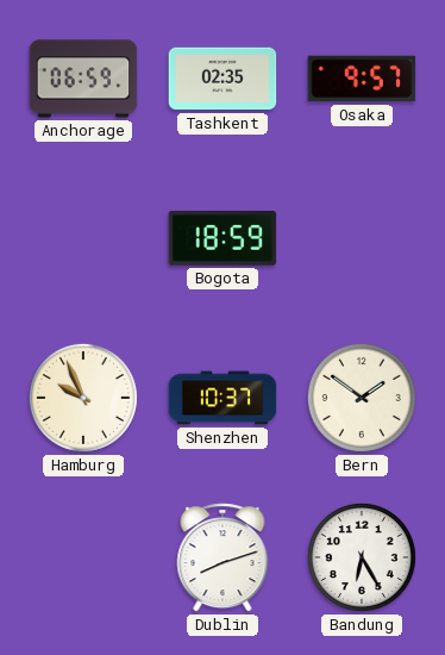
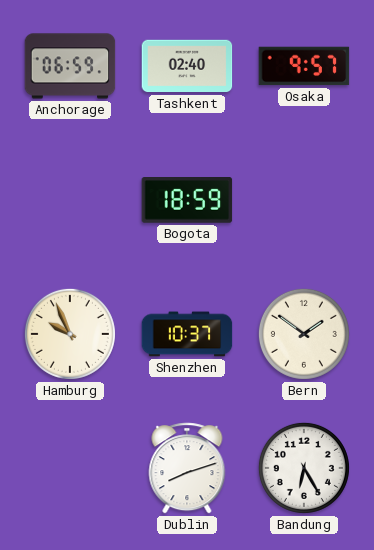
Tashkent: 02:35 -> 02:40 (187, 66)
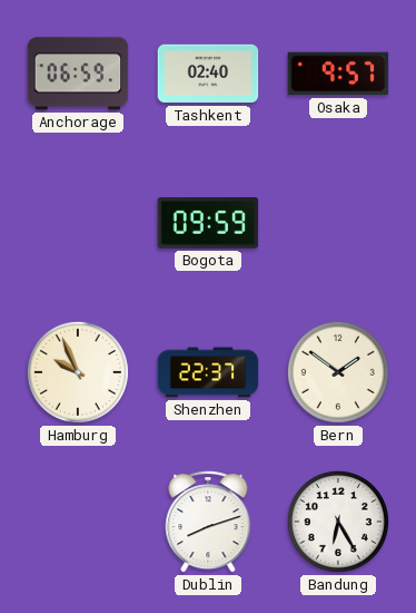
Bogota: 18:59 -> 09:59 (208, 224)
Shenzhen: 10:37 -> 22:37 (208, 372)
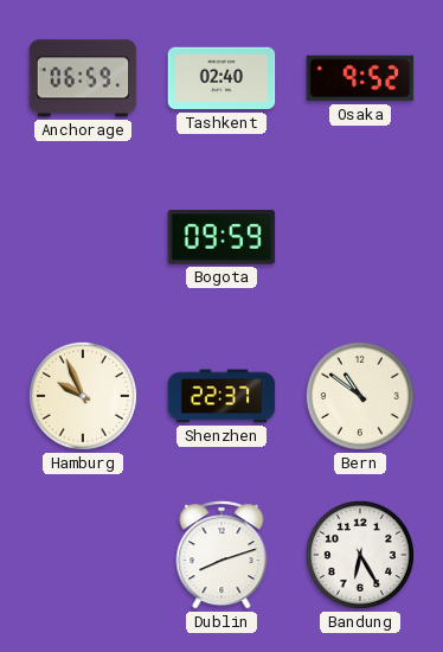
Osaka: 9:57 -> 9:52 (360, 78)
Bern: 1:51 -> 10:51 (360, 396)
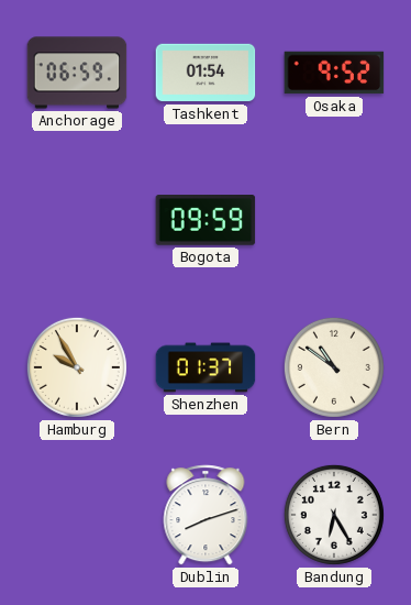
Tashkent: 02:40 -> 01:54 (205, 73)
Hamburg: 9:56 -> 9:55 (77, 367)
Shenzhen: 22:37 -> 01:37 (205, 367)
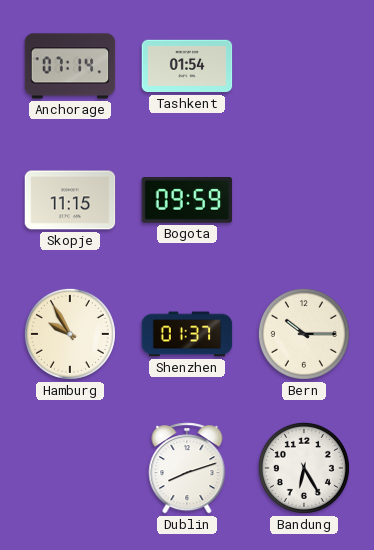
Anchorage: 06:59 -> 07:14 (70, 66)
Osaka: 9:52 -> none (334, 73)
Skopje: none -> 11:15 (70, 200)
Bern: 10:51 -> 10:15 (304, 334)
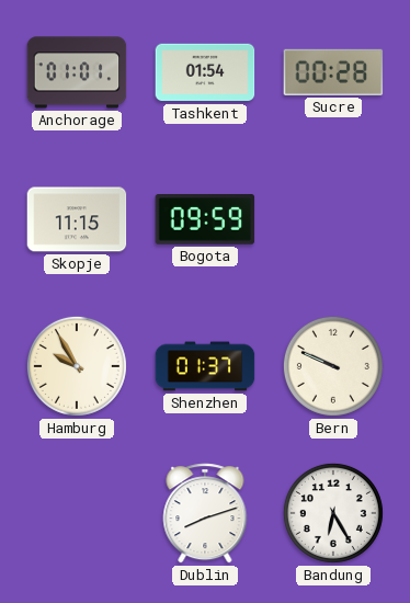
Anchorage: 07:14 -> 01:01 (77, 72)
Sucre: none -> 00:28 (333, 72)
Bern: 10:15 -> 9:49 (333, 366)
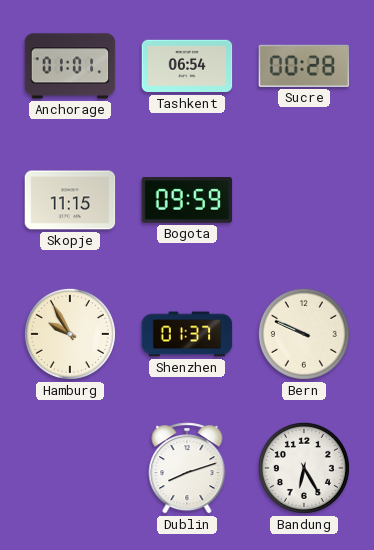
Tashkent: 01:54 -> 06:54 (187, 66)
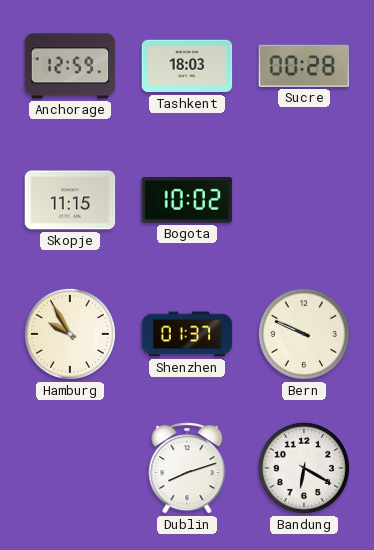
Anchorage: 01:01 -> 12:59 (70, 66)
Tashkent: 06:54 -> 18:03 (187, 66)
Bogota: 09:59 -> 10:02 (187, 201)
Bandung: 6:25 -> 6:20 (304, 468)
